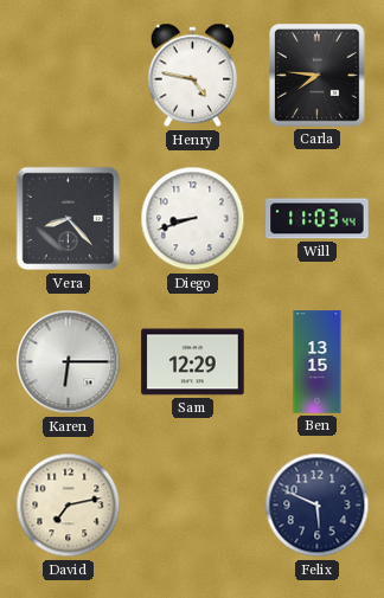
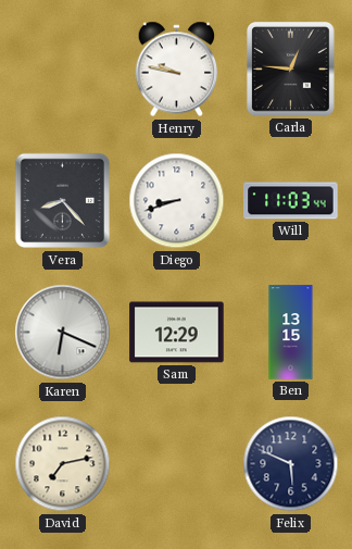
Henry: 4:47 -> 9:47 (177, 70)
Carla: 7:46 -> 12:46 (291, 70)
Karen: 6:15 -> 6:19 (63, 333)
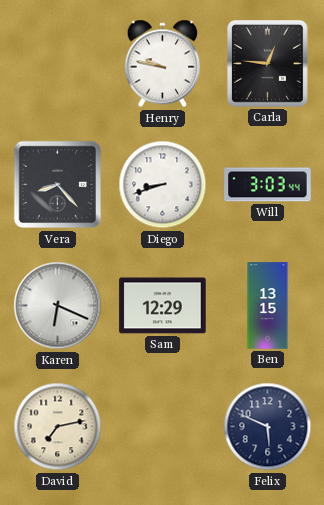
Will: 11:03 -> 3:03 (268, 185)
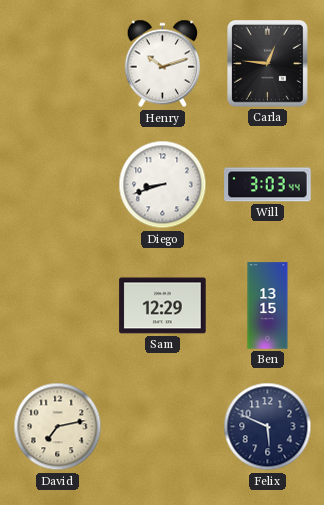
Henry: 9:47 -> 10:12 (163, 64)
Vera: 8:23 -> none (58, 185)
Karen: 6:19 -> none (58, 306)
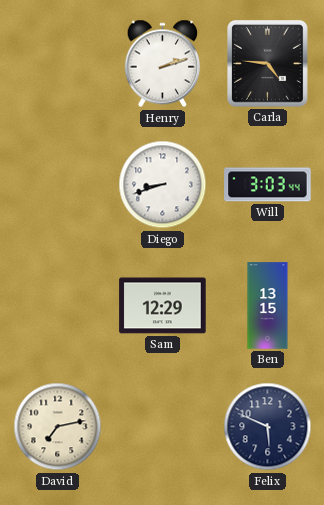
Henry: 10:12 -> 2:12 (163, 64)
Carla: 12:46 -> 4:46 (268, 64)
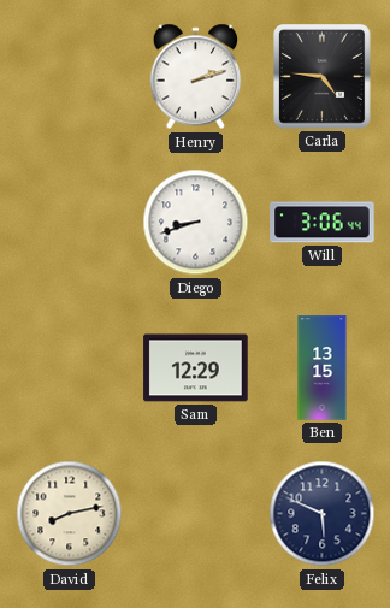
Will: 3:03 -> 3:06 (323, 223)
David: 7:13 -> 8:13 (70, 514)
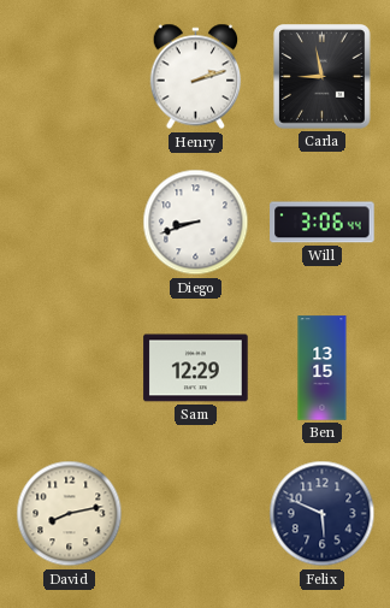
Carla: 4:46 -> 8:58 (323, 77)
